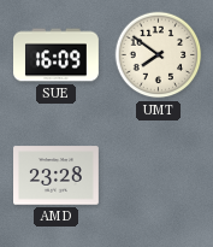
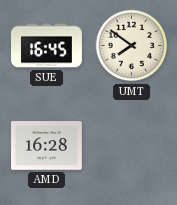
SUE: 16:09 -> 16:45 (47, 46)
AMD: 23:28 -> 16:28 (47, 146)
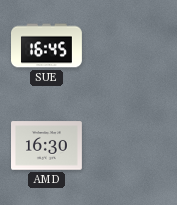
UMT: 7:51 -> none (132, 46)
AMD: 16:28 -> 16:30 (47, 146)
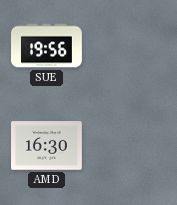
SUE: 16:45 -> 19:56 (47, 46)
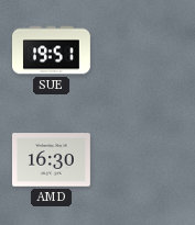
SUE: 19:56 -> 19:51 (52, 50)
